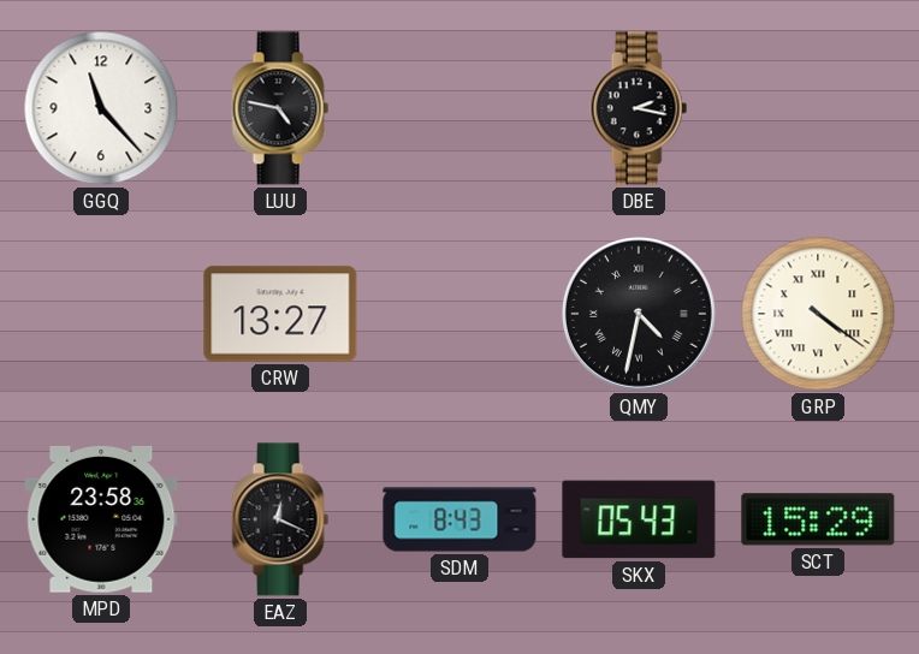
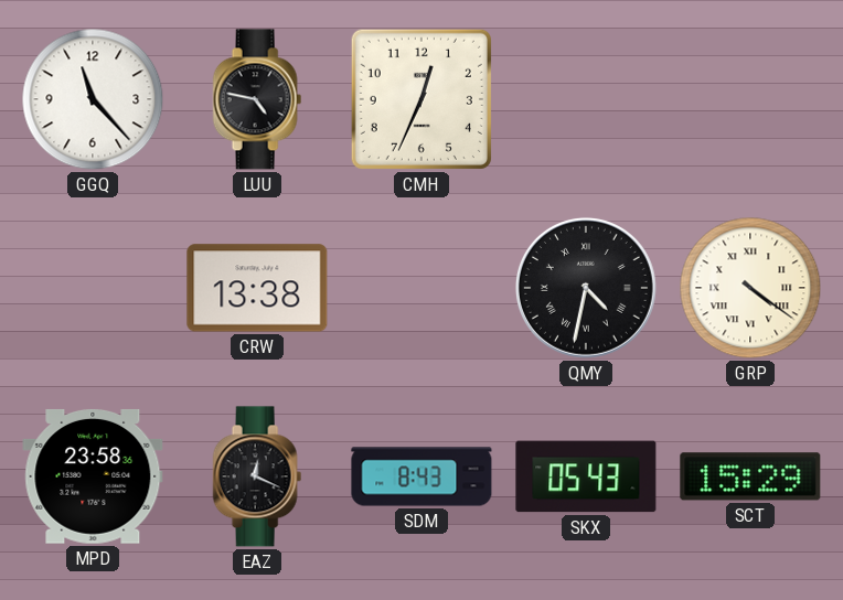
CMH: none -> 12:34 (421, 99)
DBE: 2:17 -> none (639, 108)
CRW: 13:27 -> 13:38 (257, 288)
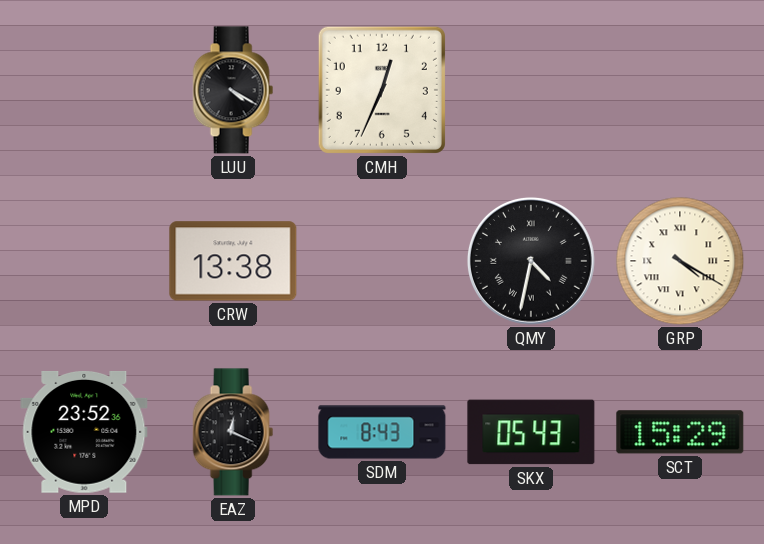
GGQ: 11:23 -> none (93, 99)
LUU: 4:47 -> 4:20 (233, 90)
GRP: 4:21 -> 4:20 (680, 261)
MPD: 23:58 -> 23:52 (84, 432)
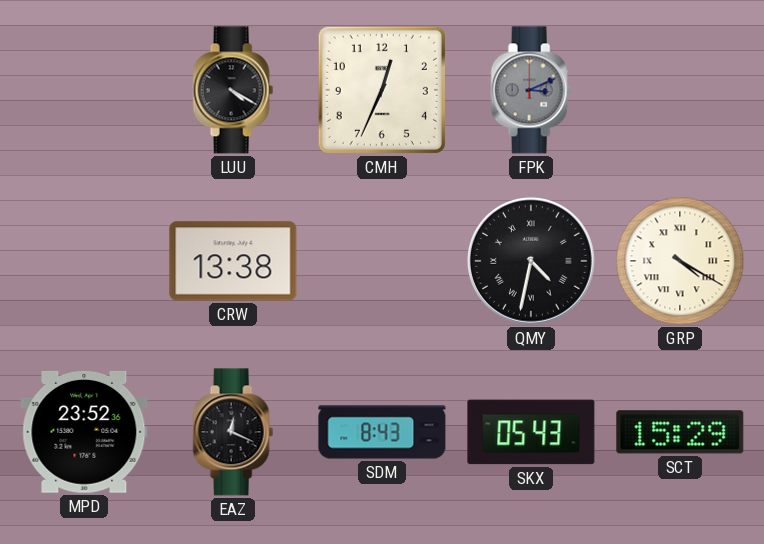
FPK: none -> 3:11 (531, 90)
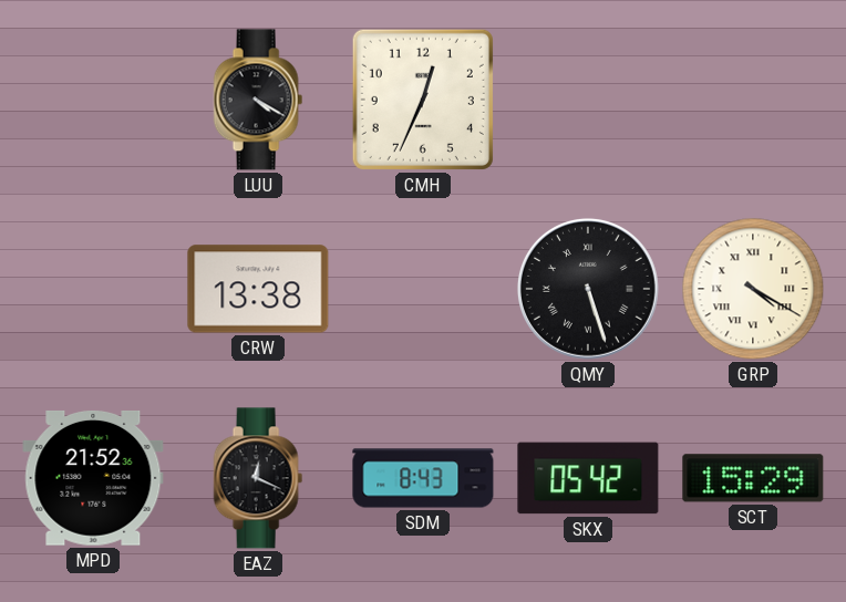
FPK: 3:11 -> none (531, 90)
QMY: 4:32 -> 5:27 (588, 289)
MPD: 23:52 -> 21:52 (93, 478)
SKX: 05:43 -> 05:42 (588, 478)
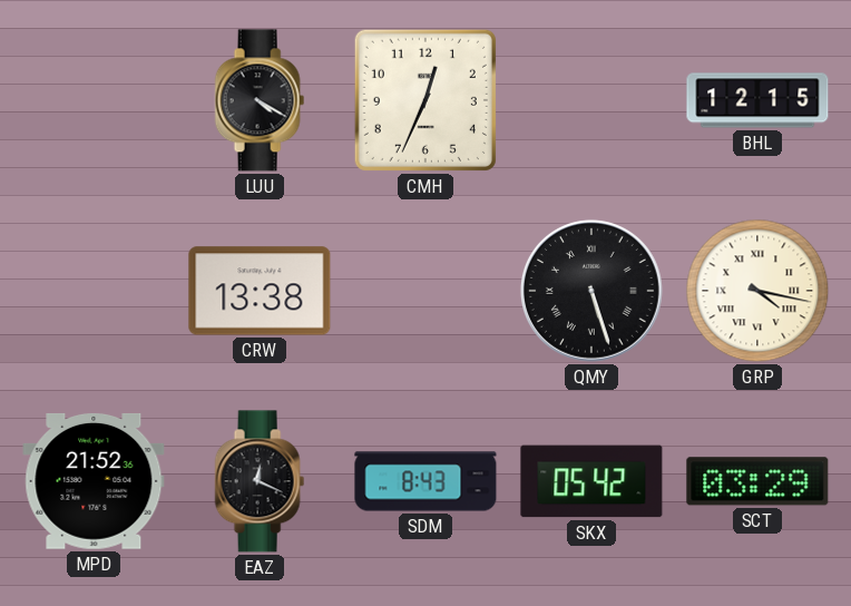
BHL: none -> 12:15 (757, 100)
GRP: 4:20 -> 4:17 (757, 291)
SCT: 15:29 -> 03:29 (757, 481)
